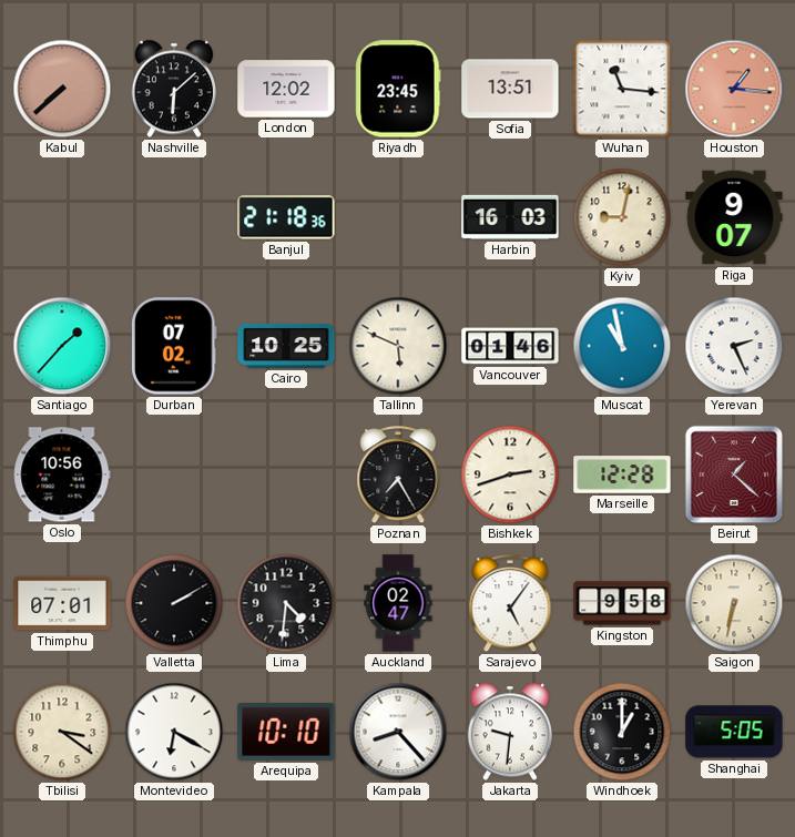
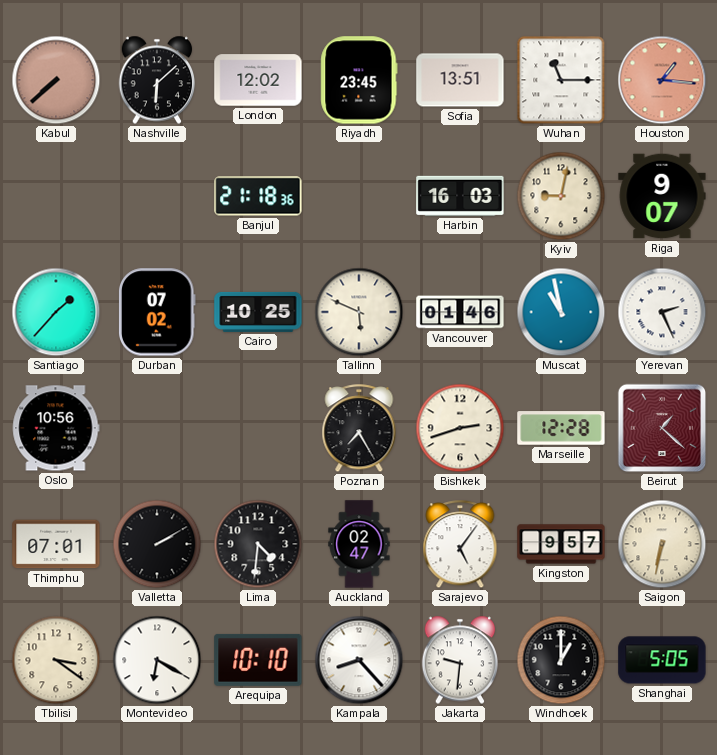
Wuhan: 11:16 -> 11:15 (561, 80)
Kingston: 9:58 -> 9:57 (561, 544)
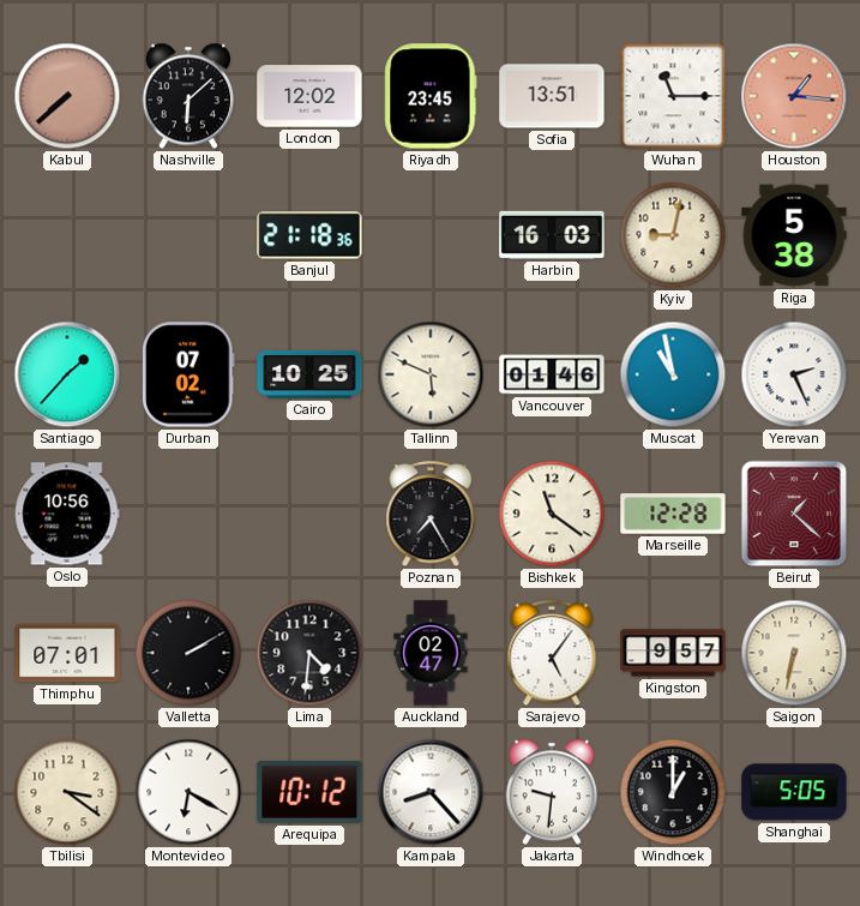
Riga: 9:07 -> 5:38 (794, 235)
Bishkek: 2:42 -> 11:21 (552, 514)
Arequipa: 10:10 -> 10:12 (309, 792)
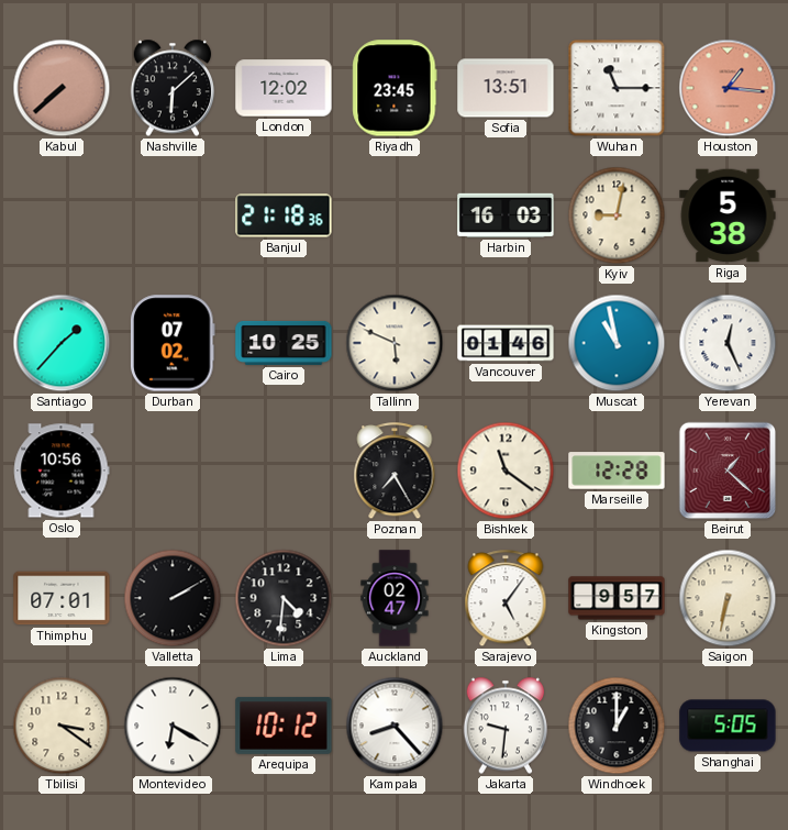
Yerevan: 2:26 -> 12:26 (728, 343)
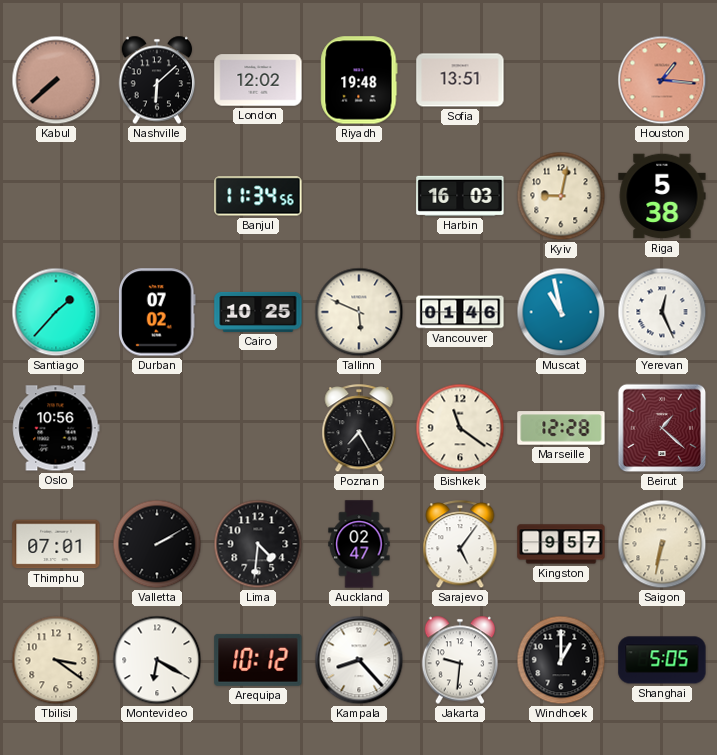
Riyadh: 23:45 -> 19:48 (359, 80)
Wuhan: 11:15 -> none (617, 88)
Banjul: 21:18 -> 11:34 (258, 196)
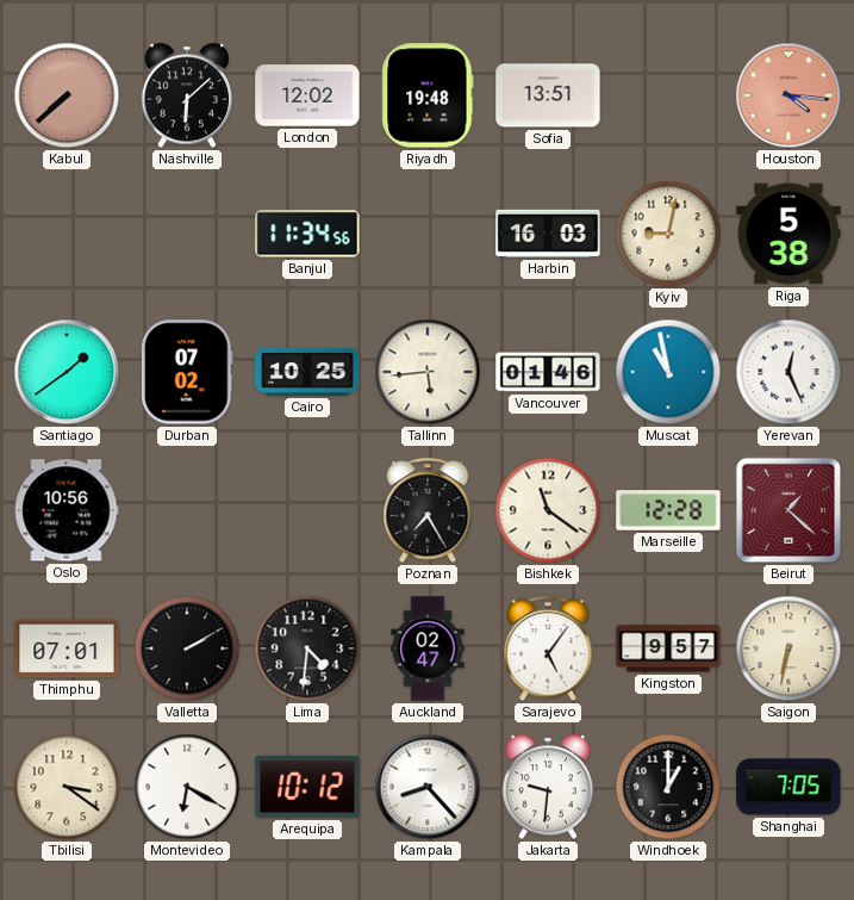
Houston: 1:16 -> 4:16 (788, 95)
Santiago: 1:37 -> 1:39 (67, 372)
Tallinn: 5:49 -> 5:44 (428, 372)
Shanghai: 5:05 -> 7:05 (788, 787)
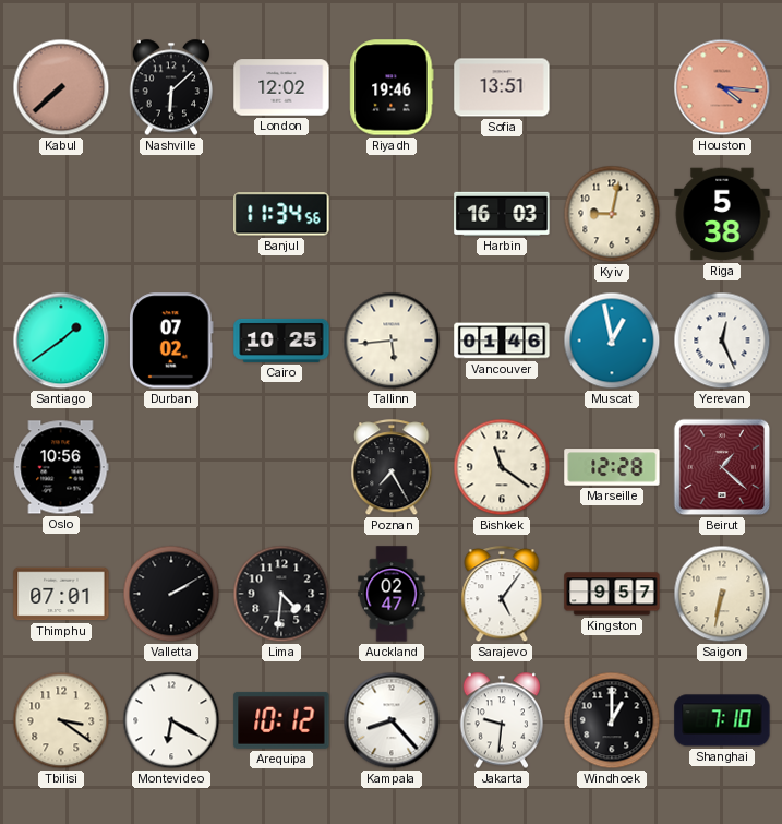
Riyadh: 19:48 -> 19:46 (392, 87)
Muscat: 10:58 -> 12:58 (612, 341)
Shanghai: 7:05 -> 7:10 (722, 720)
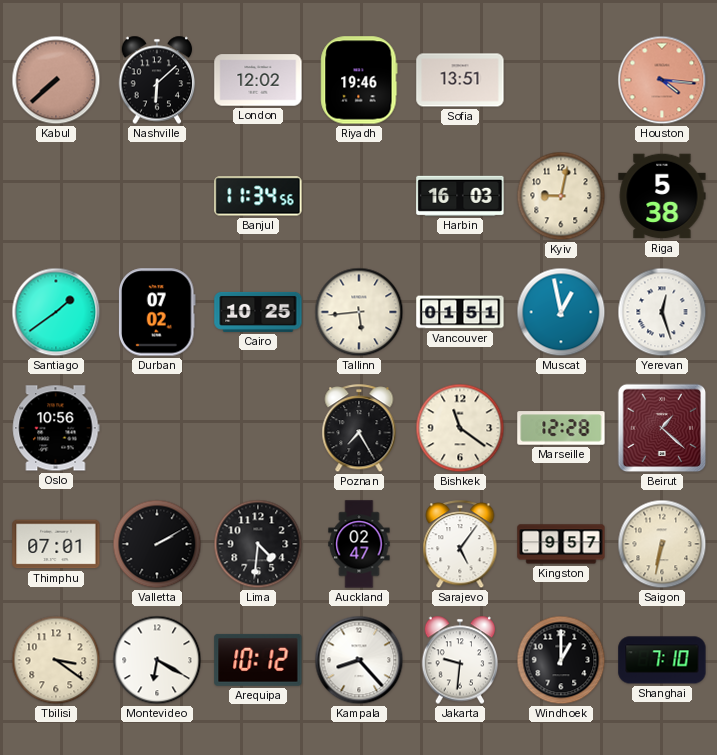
Vancouver: 01:46 -> 01:51 (460, 312)
Yerevan: 12:26 -> 12:27 (662, 312)
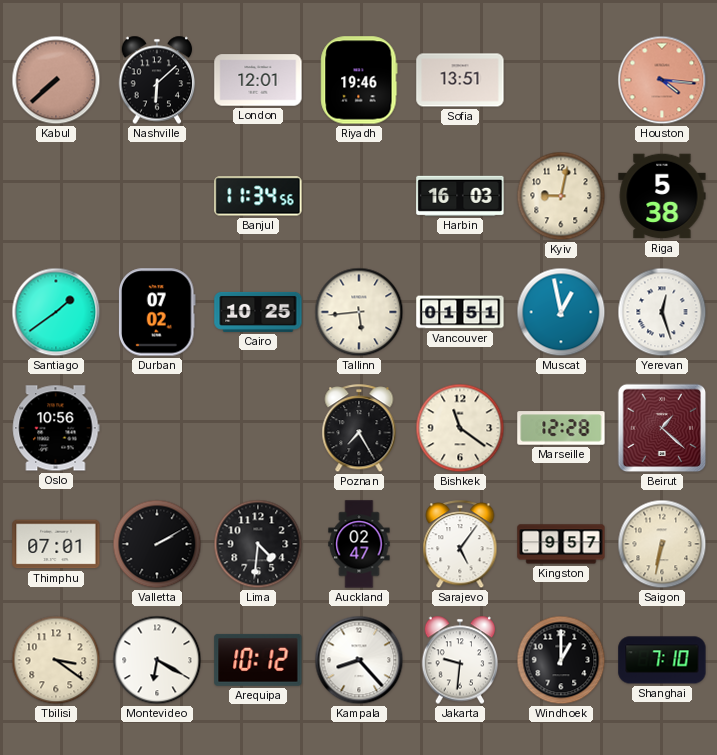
London: 12:02 -> 12:01 (258, 80)
